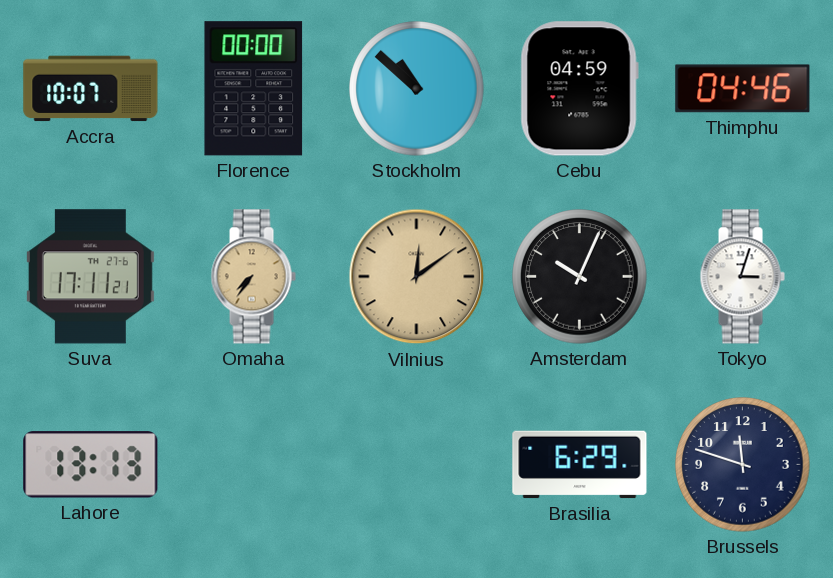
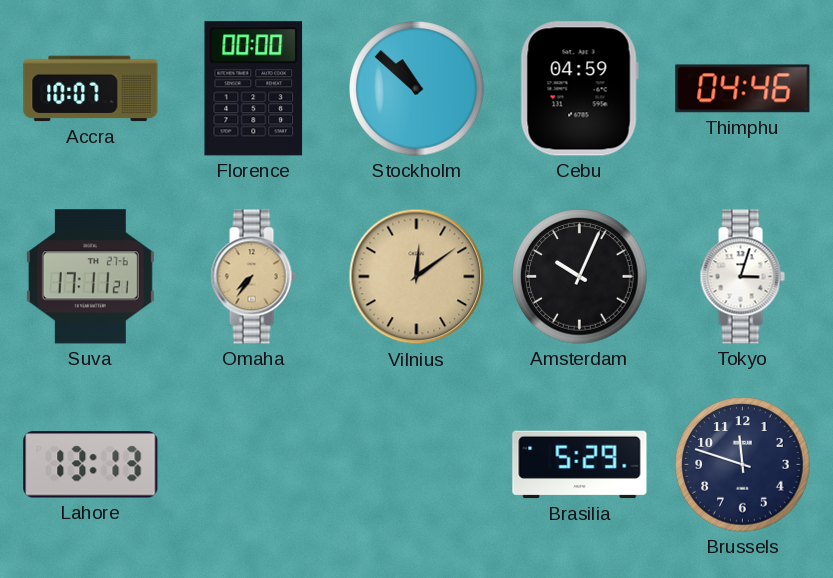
Brasilia: 6:29 -> 5:29 (580, 465)
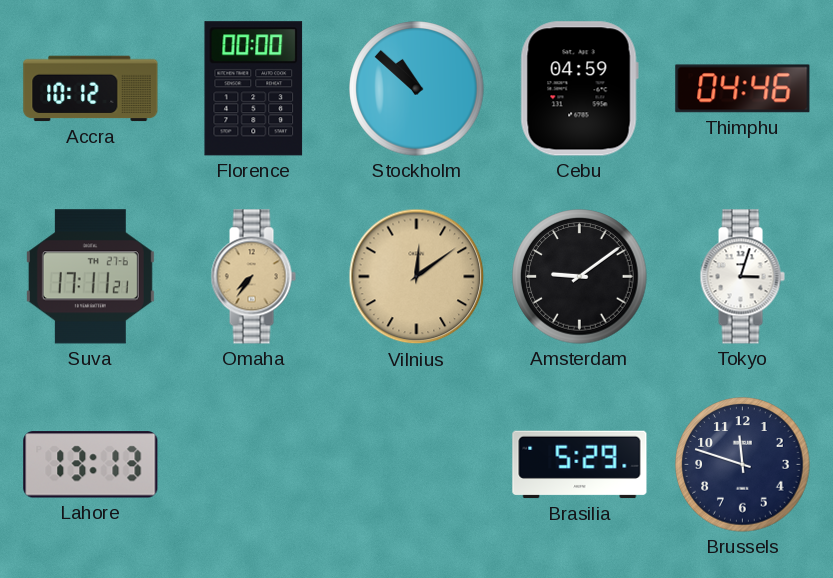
Accra: 10:07 -> 10:12 (91, 89)
Amsterdam: 10:04 -> 9:09 (580, 277)
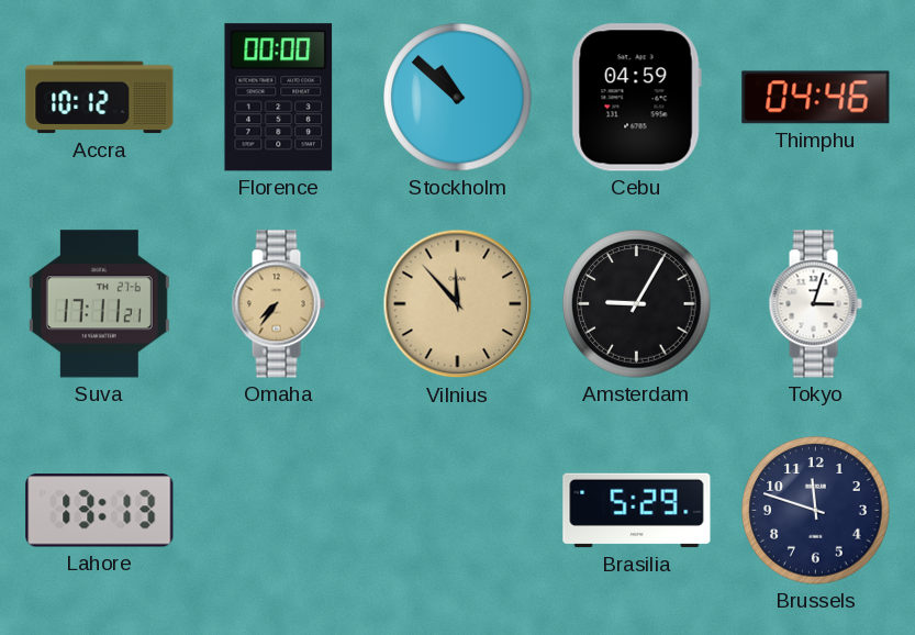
Vilnius: 12:09 -> 11:53 (458, 304)
Amsterdam: 9:09 -> 9:05 (637, 304)
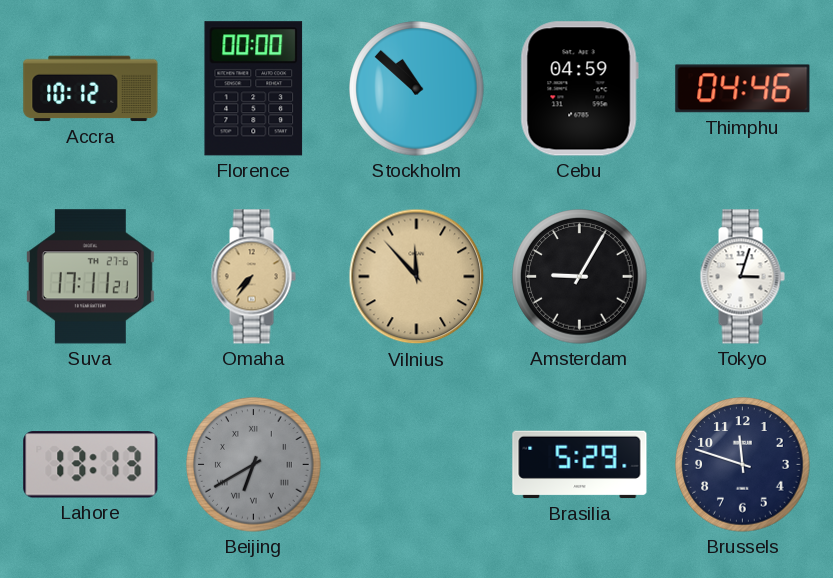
Beijing: none -> 6:40 (254, 465)
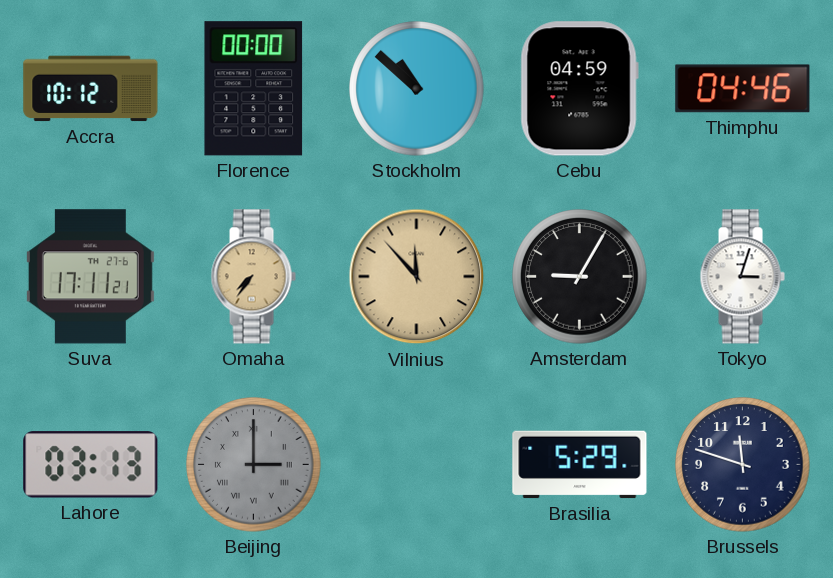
Lahore: 13:13 -> 03:13 (91, 465)
Beijing: 6:40 -> 3:00 (254, 465)
